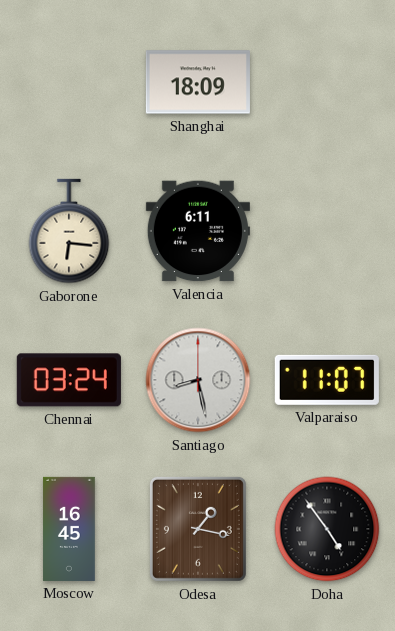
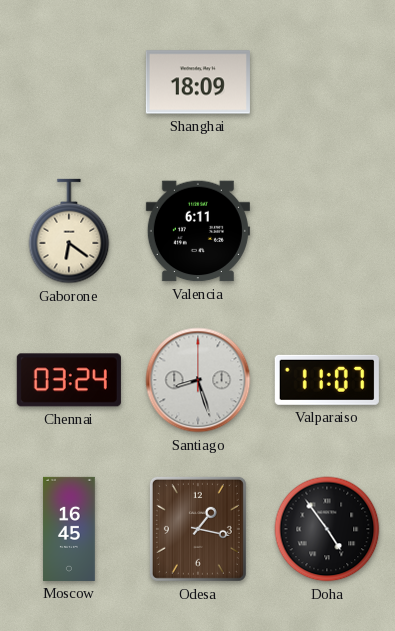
Gaborone: 6:16 -> 6:21 (69, 231)
Santiago: 8:28 -> 8:27 (198, 380)
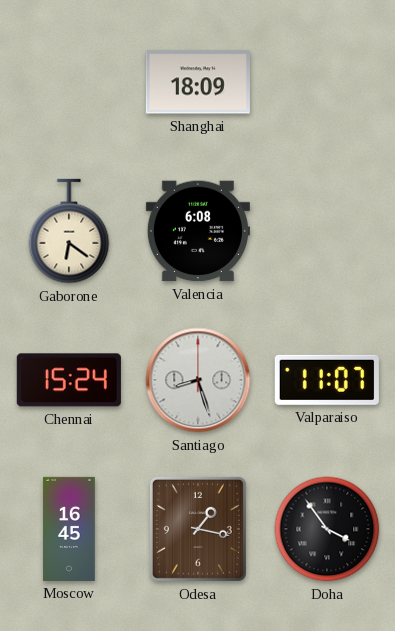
Valencia: 6:11 -> 6:08 (198, 231)
Chennai: 03:24 -> 15:24 (69, 380)
Doha: 4:54 -> 3:54 (327, 529)
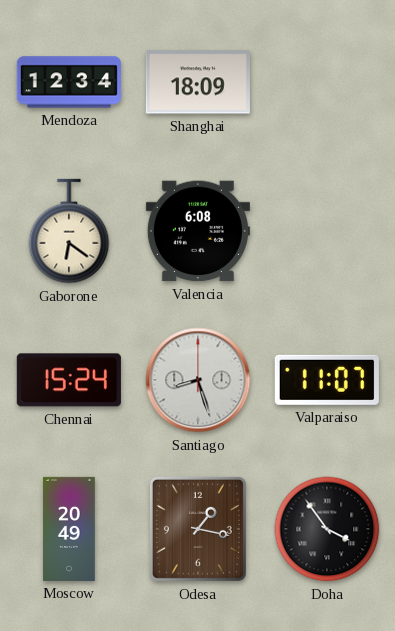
Mendoza: none -> 12:34 (69, 82)
Moscow: 16:45 -> 20:49 (69, 529)
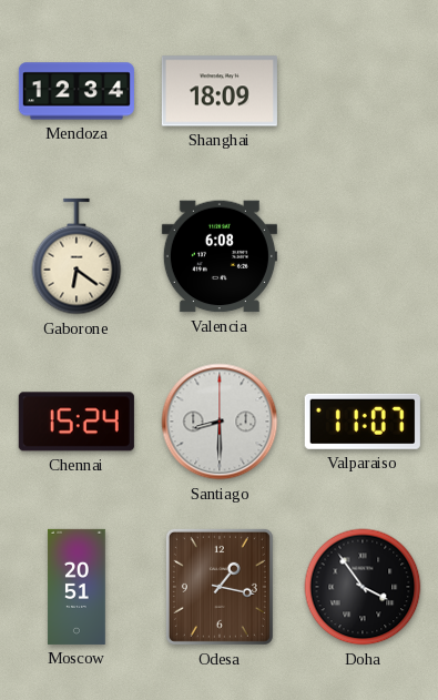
Santiago: 8:27 -> 8:30 (220, 422)
Moscow: 20:49 -> 20:51 (77, 587)
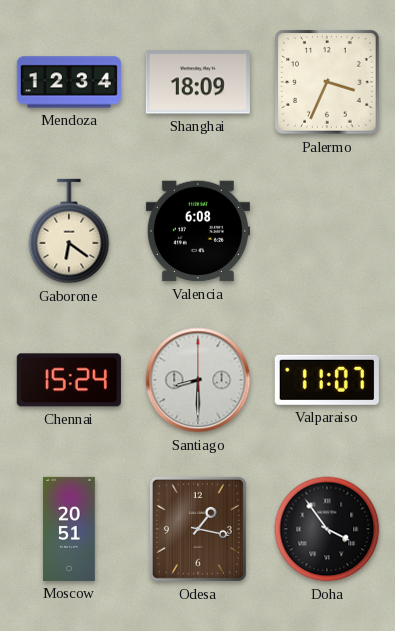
Palermo: none -> 3:34 (327, 82)
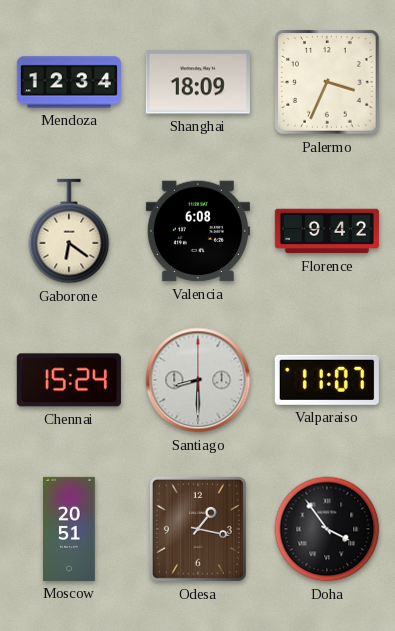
Florence: none -> 9:42 (327, 231)
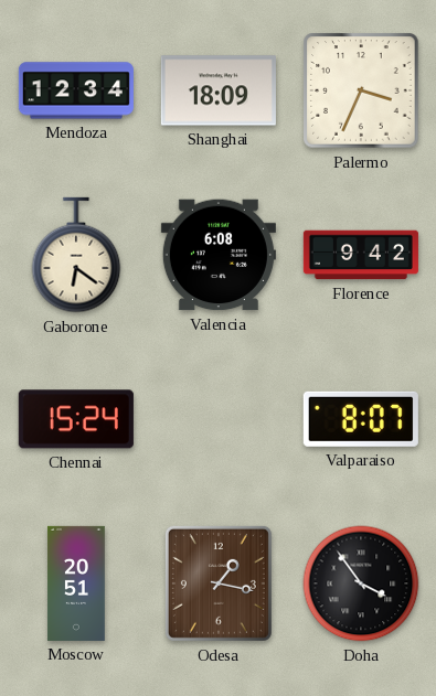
Santiago: 8:30 -> none (198, 380)
Valparaiso: 11:07 -> 8:07 (361, 419)
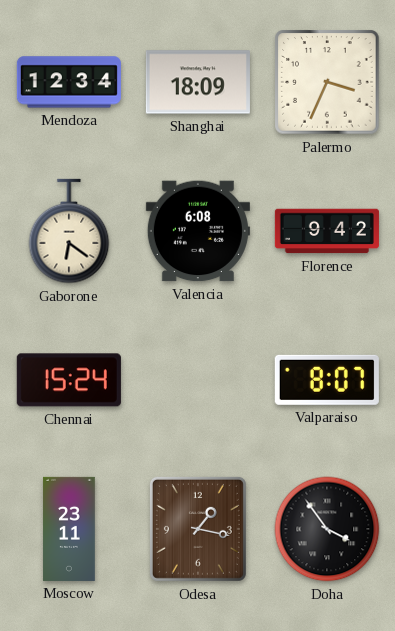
Moscow: 20:51 -> 23:11 (69, 529)
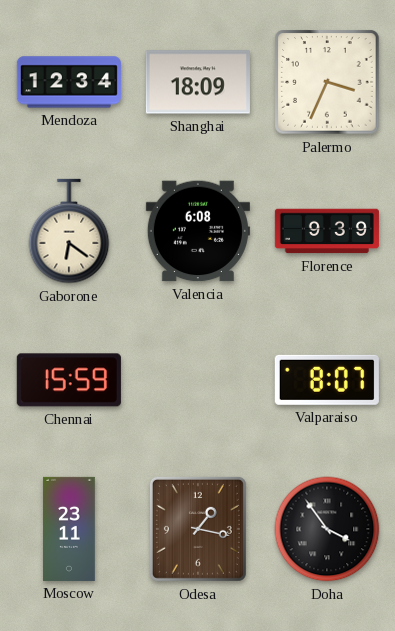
Florence: 9:42 -> 9:39 (327, 231)
Chennai: 15:24 -> 15:59 (69, 380)
